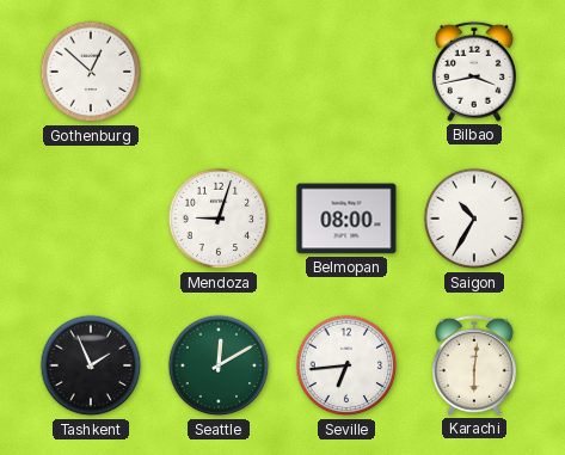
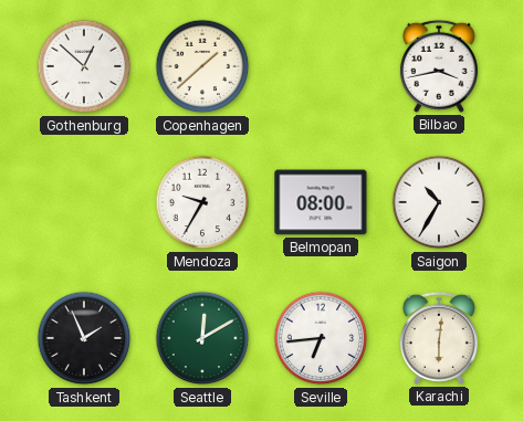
Copenhagen: none -> 1:38 (202, 66)
Mendoza: 9:03 -> 9:35 (202, 202)
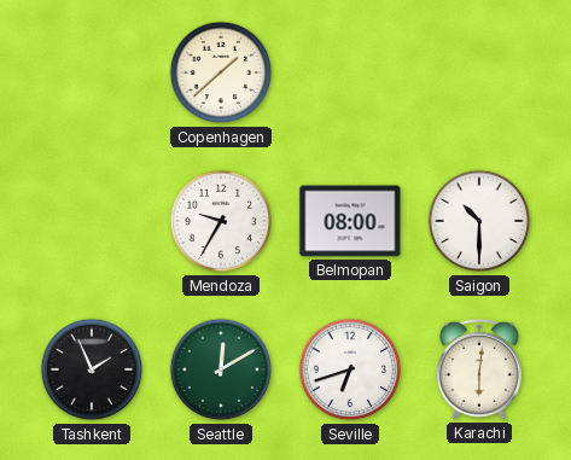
Gothenburg: 12:52 -> none (84, 66)
Bilbao: 3:43 -> none (439, 66)
Saigon: 10:35 -> 10:30 (479, 221)
Seville: 6:44 -> 6:42 (350, 369)
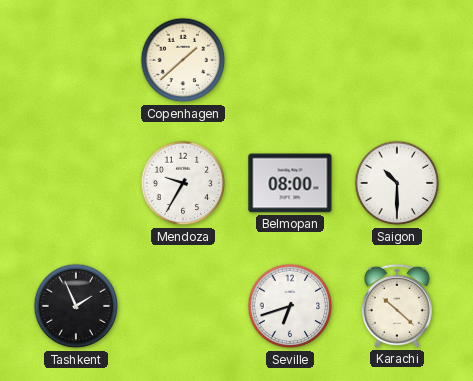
Seattle: 12:10 -> none (221, 369)
Karachi: 6:01 -> 10:22 (397, 306)
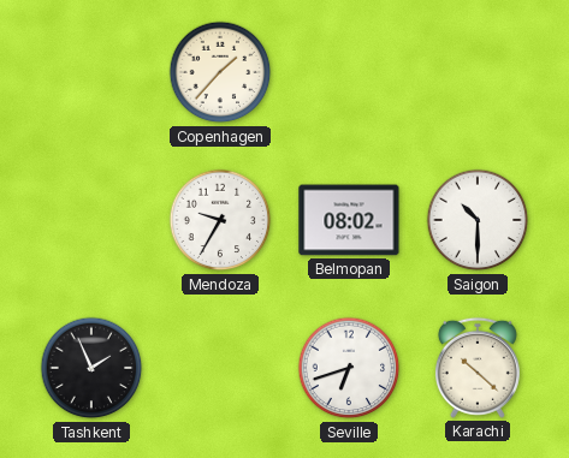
Copenhagen: 1:38 -> 1:37 (220, 72)
Belmopan: 08:00 -> 08:02 (349, 220)
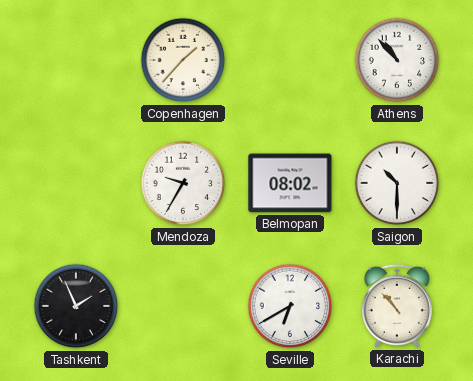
Athens: none -> 10:53 (397, 60)
Seville: 6:42 -> 6:40 (290, 306)
Karachi: 10:22 -> 10:53 (397, 306)
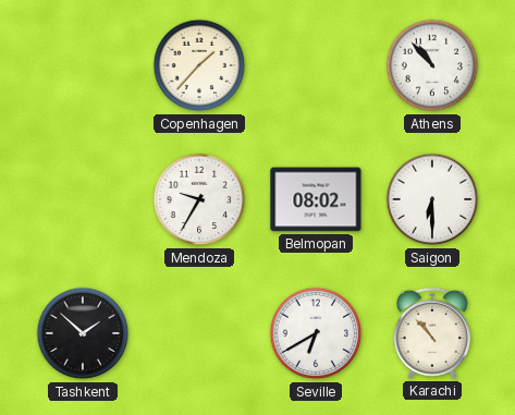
Saigon: 10:30 -> 6:30 (432, 199)
Tashkent: 1:56 -> 1:52 (83, 333)
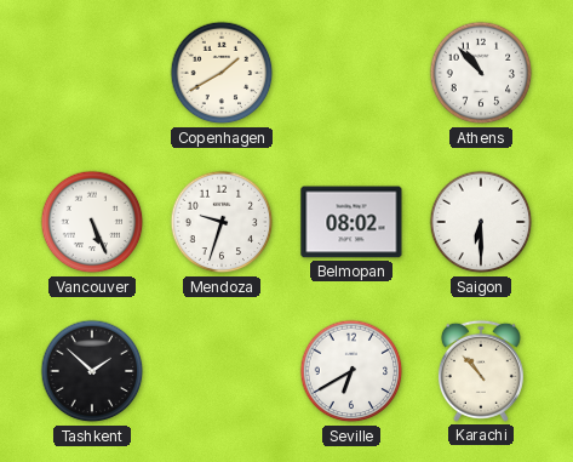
Copenhagen: 1:37 -> 1:40 (222, 73)
Vancouver: none -> 5:26 (92, 222)
Mendoza: 9:35 -> 9:33 (222, 222)
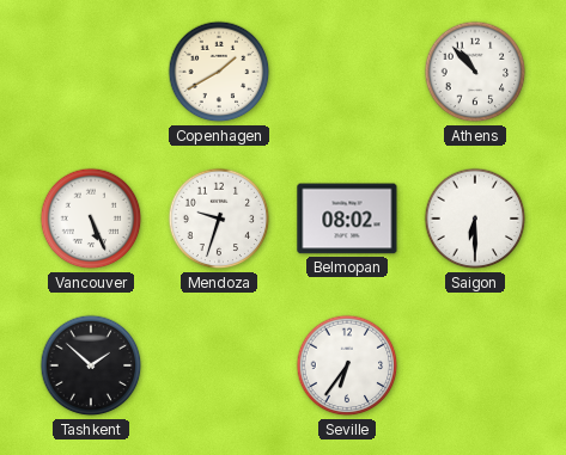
Seville: 6:40 -> 6:36 (347, 365)
Karachi: 10:53 -> none (481, 371)
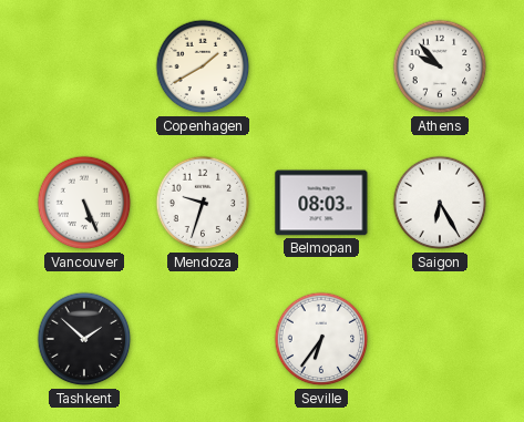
Athens: 10:53 -> 9:53 (440, 66)
Belmopan: 08:02 -> 08:03 (321, 203)
Saigon: 6:30 -> 6:25 (440, 203)
